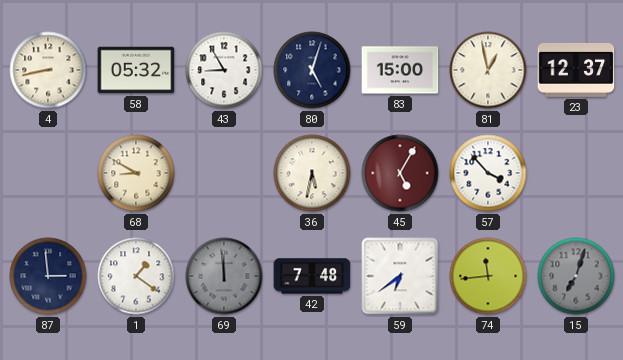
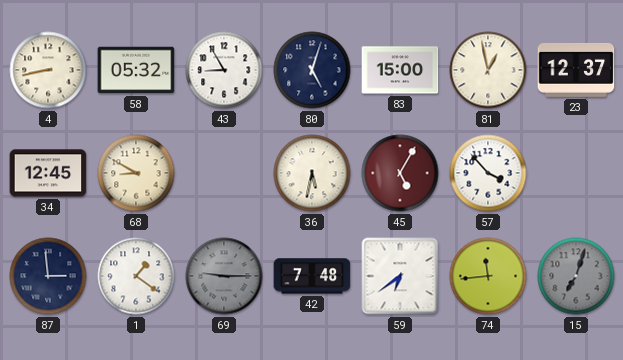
34: none -> 12:45 (48, 173)
69: 11:59 -> 9:15 (224, 276)
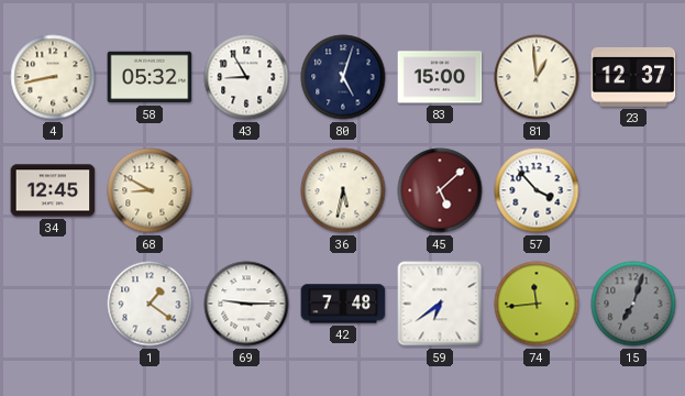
81: 12:58 -> 12:59 (537, 77)
45: 5:05 -> 5:08 (440, 190)
87: 2:59 -> none (48, 276)
69 dial: grey -> white (246, 304)
